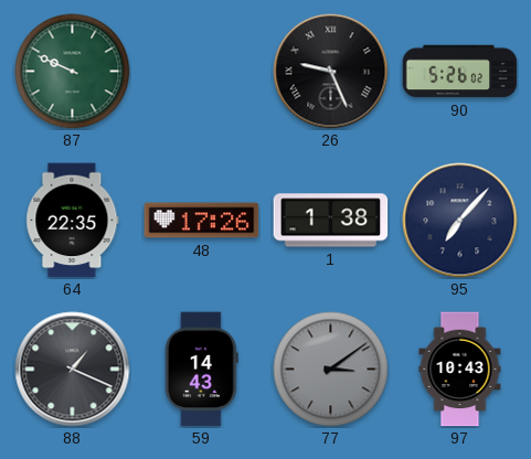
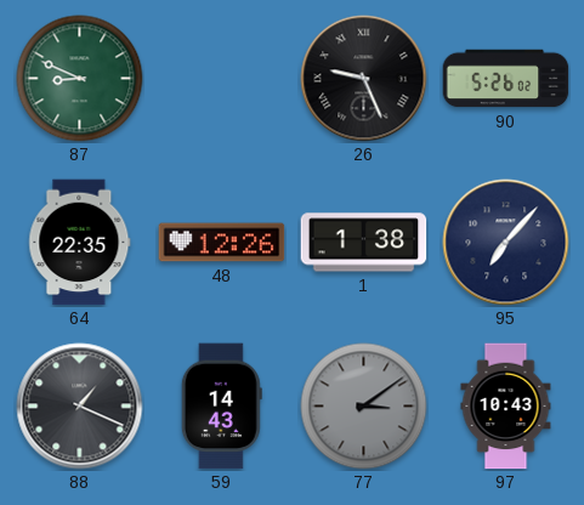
87: 9:49 -> 8:49 (80, 79)
48: 17:26 -> 12:26 (222, 243)
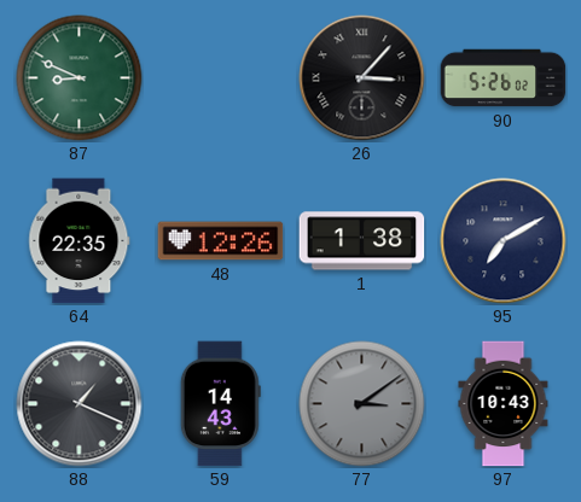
26: 9:26 -> 3:07 (362, 78)
95: 7:07 -> 7:10 (504, 241)
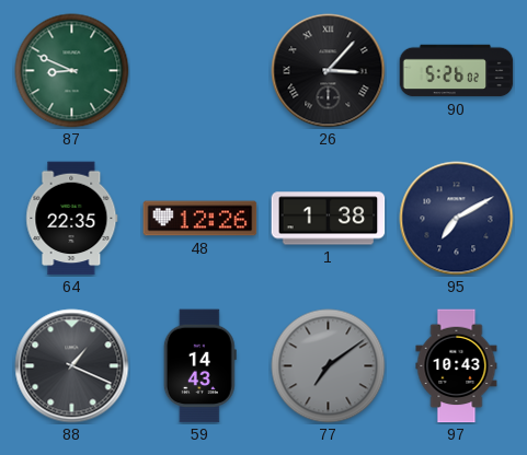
77: 3:09 -> 7:09 (329, 366)
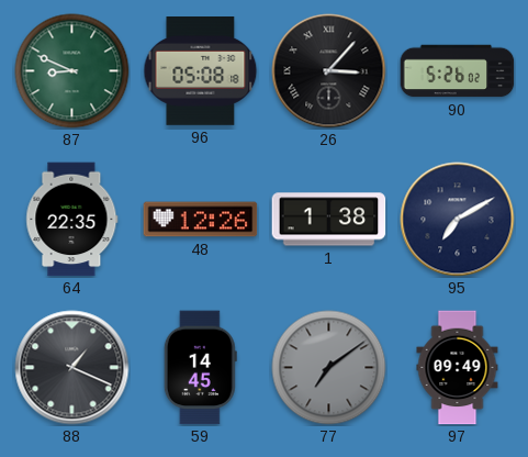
96: none -> 05:08 (201, 71)
59: 14:43 -> 14:45 (200, 368)
97: 10:43 -> 09:49 (458, 368)
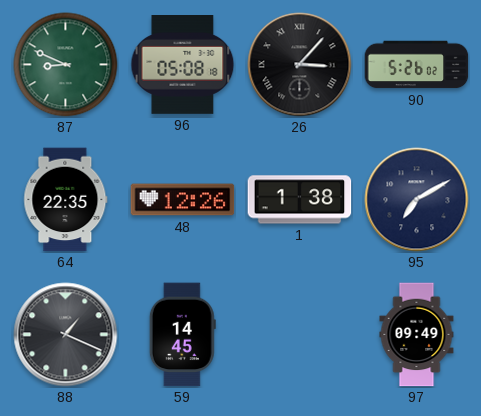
77: 7:09 -> none (329, 368)
